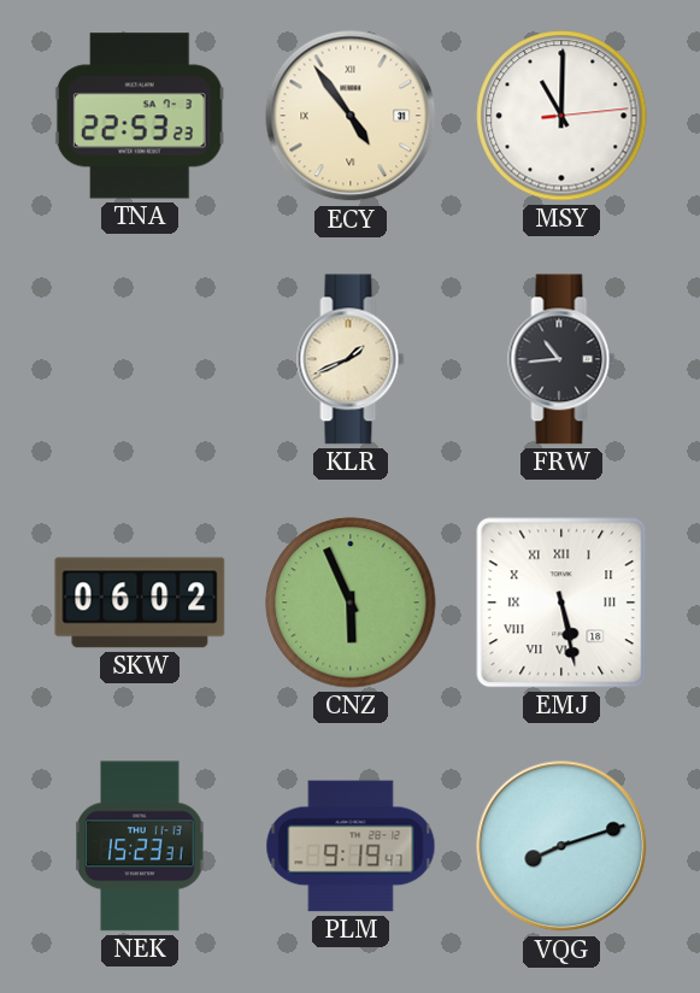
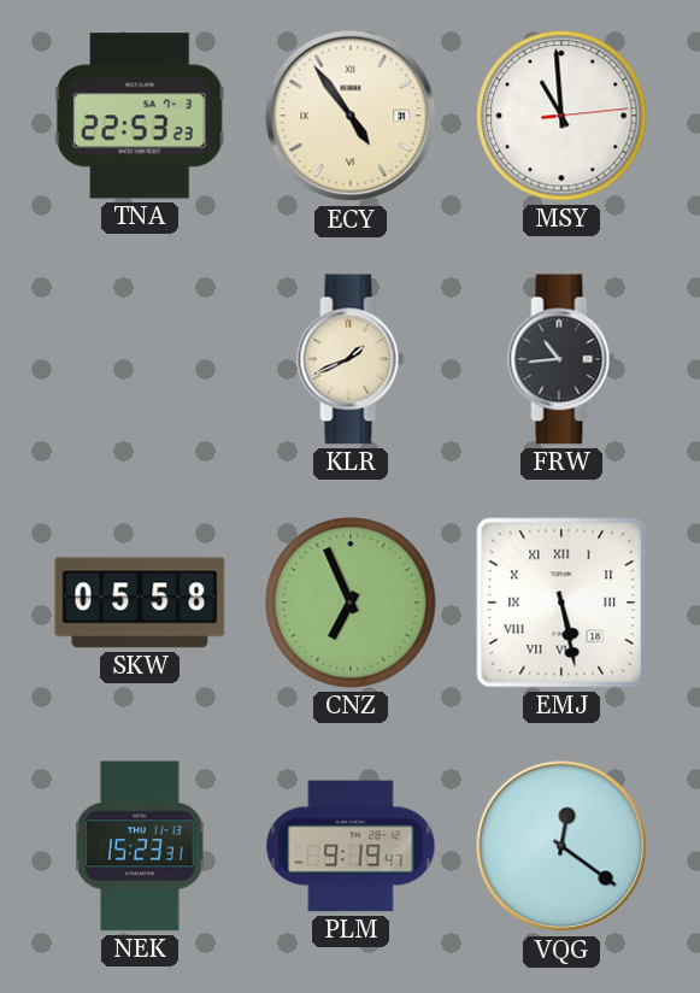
MSY: 11:00 -> 10:59 (561, 116)
SKW: 06:02 -> 05:58 (140, 603)
CNZ: 5:56 -> 6:56 (351, 603)
VQG: 8:12 -> 12:21 (561, 846)
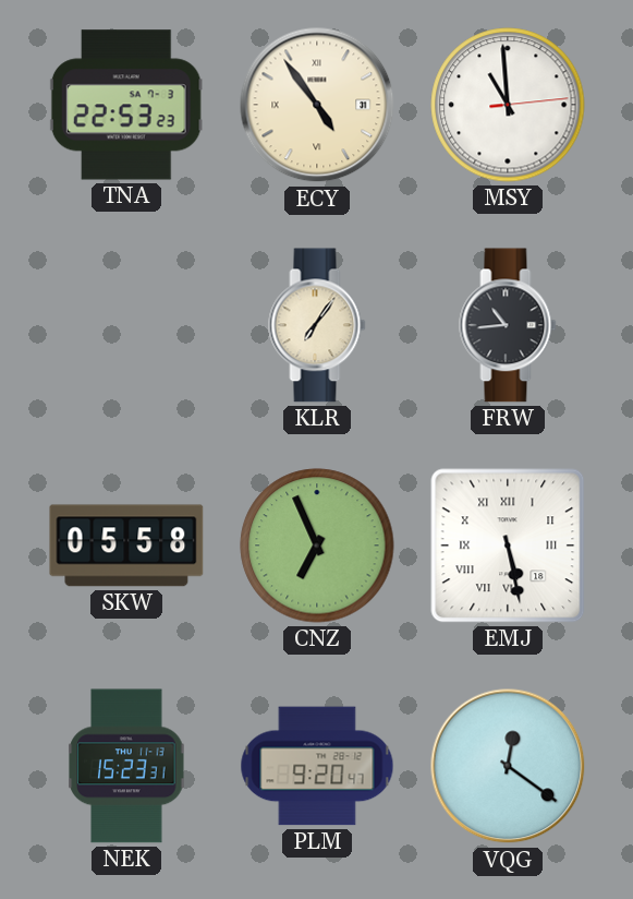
KLR: 1:41 -> 7:06 (317, 325)
PLM: 9:19 -> 9:20 (317, 766)
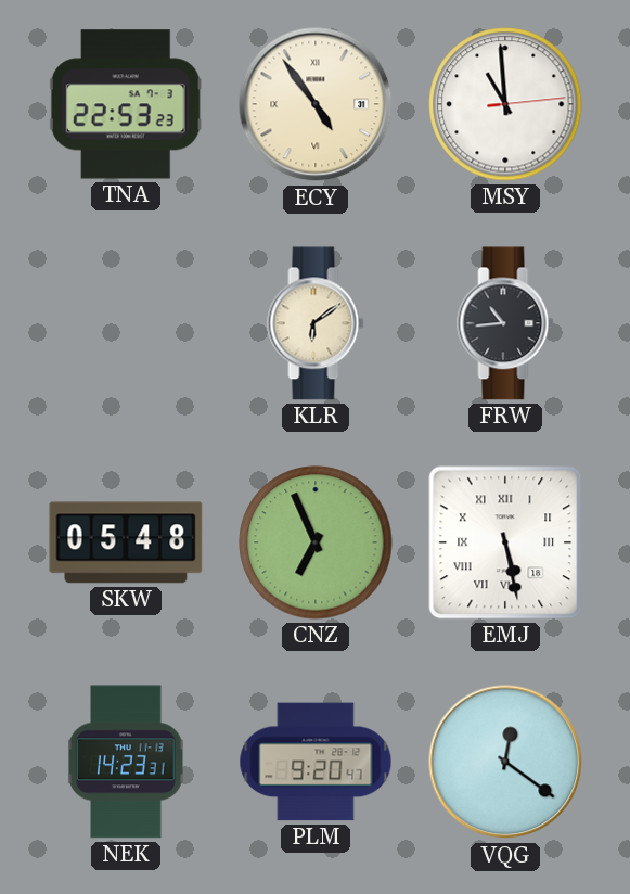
KLR: 7:06 -> 6:09 (316, 323)
SKW: 05:58 -> 05:48 (126, 542)
NEK: 15:23 -> 14:23 (126, 762)
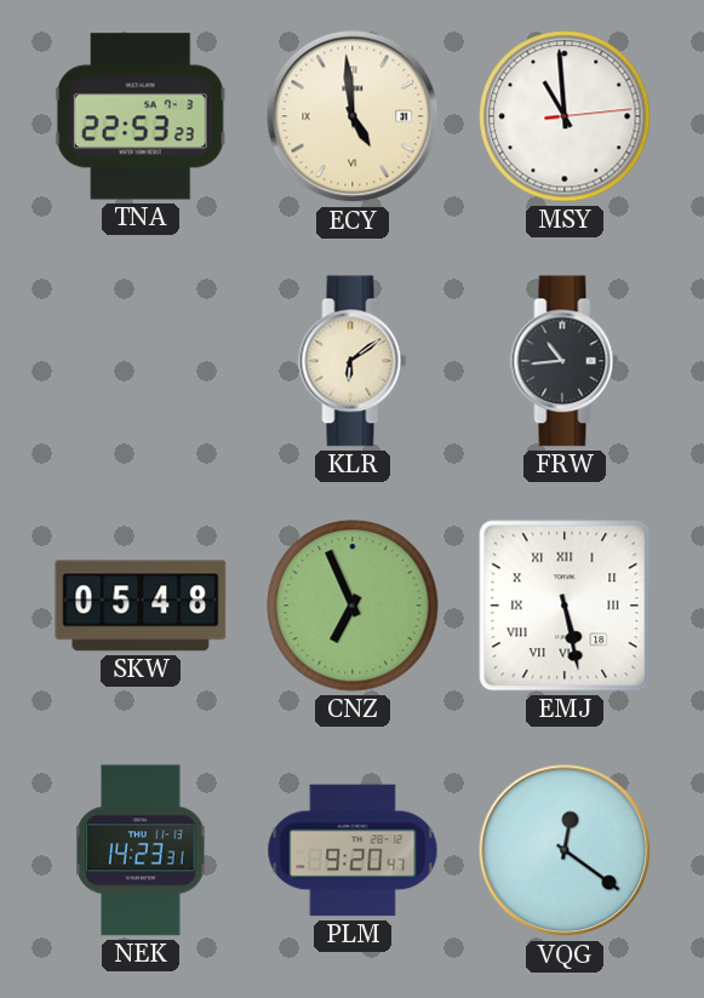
ECY: 4:54 -> 4:59 (353, 116)
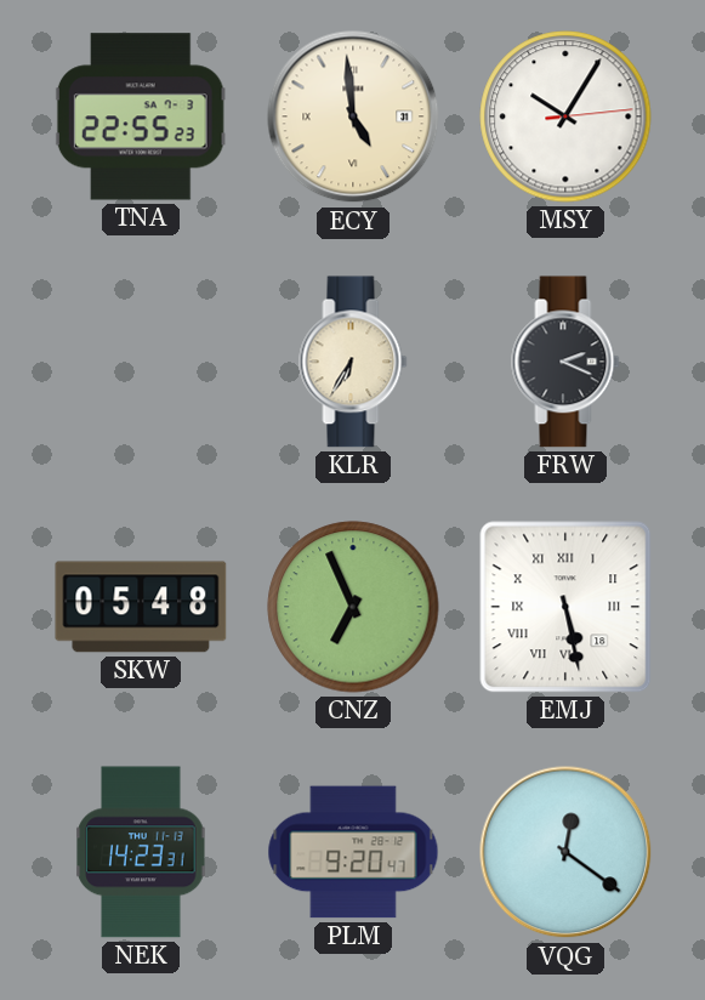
TNA: 22:53 -> 22:55 (141, 117)
MSY: 10:59 -> 10:05 (565, 117)
KLR: 6:09 -> 6:35 (353, 362)
FRW: 10:44 -> 2:19 (565, 362)
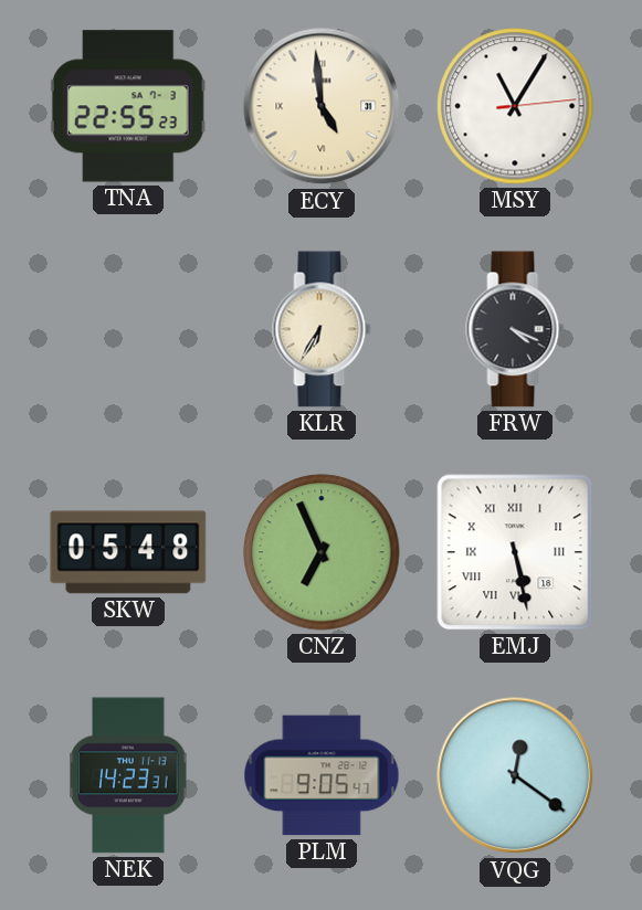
MSY: 10:05 -> 11:05 (515, 106)
FRW: 2:19 -> 4:19 (515, 329)
PLM: 9:20 -> 9:05 (322, 775)
